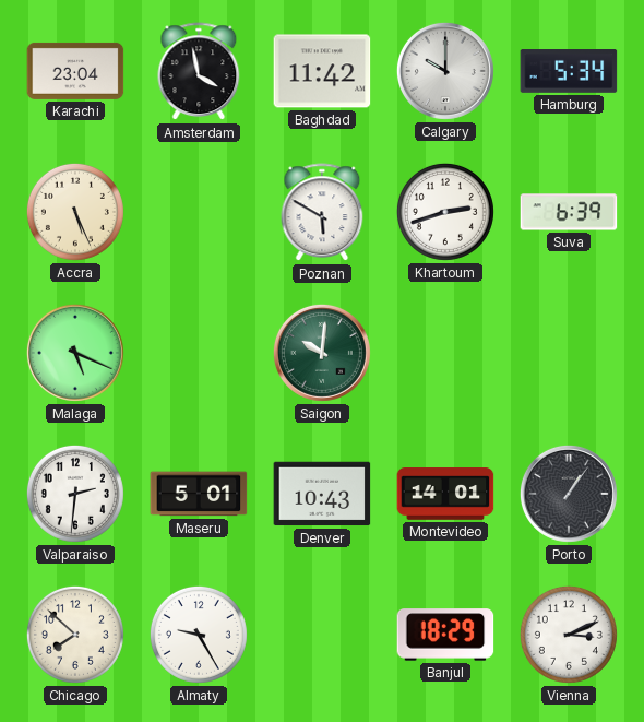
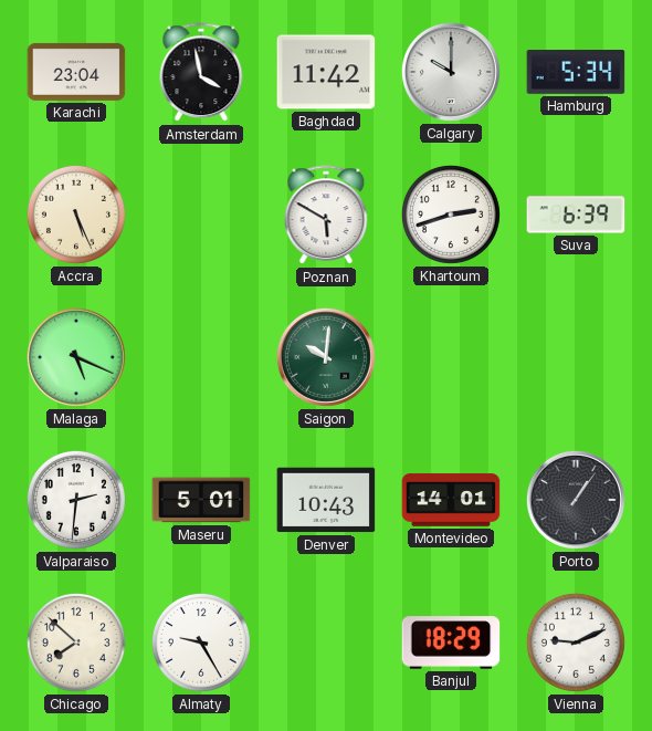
Vienna: 3:11 -> 9:11 (576, 643)
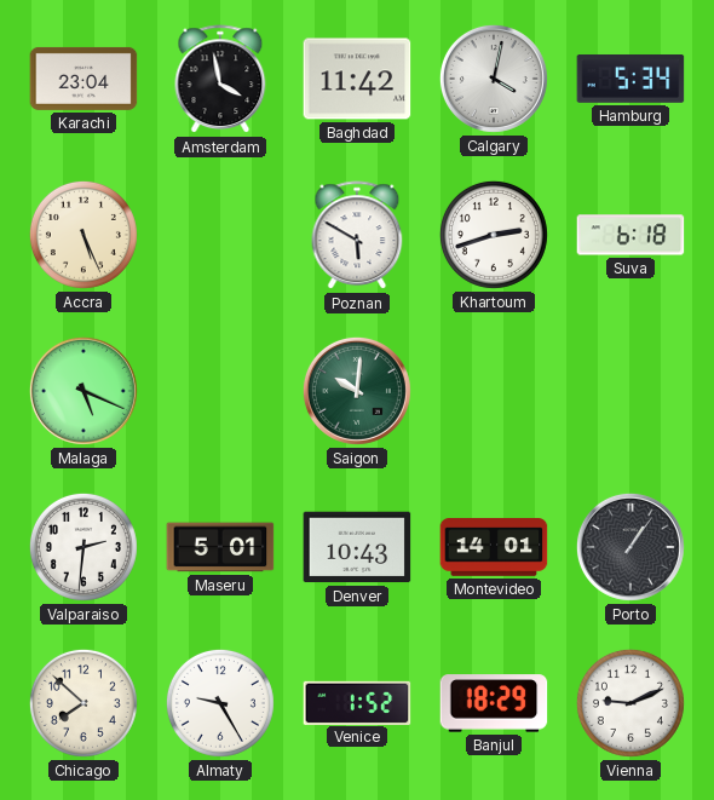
Calgary: 10:00 -> 4:02 (494, 79)
Suva: 6:39 -> 6:18 (630, 235)
Venice: none -> 1:52 (357, 702)
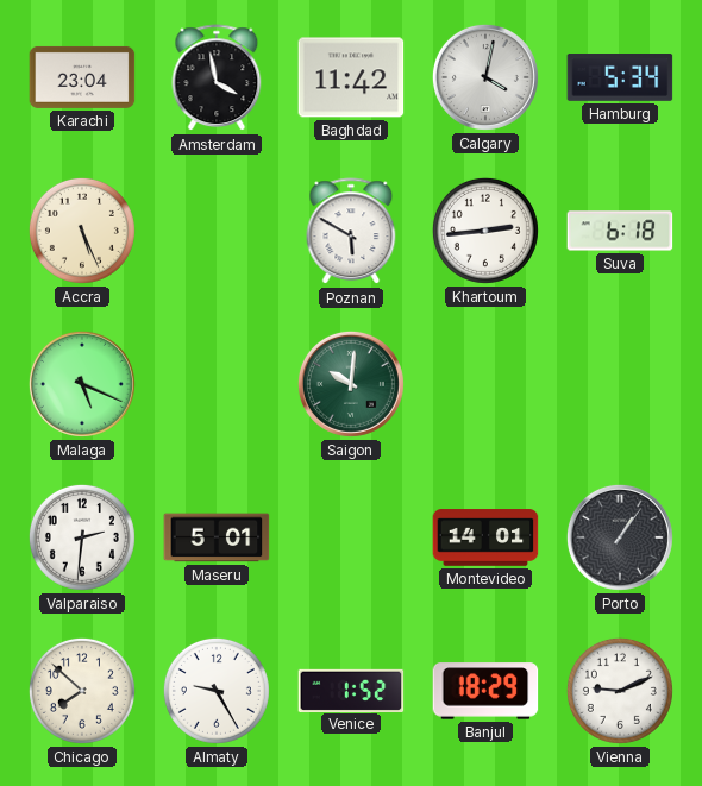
Khartoum: 2:42 -> 2:44 (485, 231)
Denver: 10:43 -> none (357, 547)
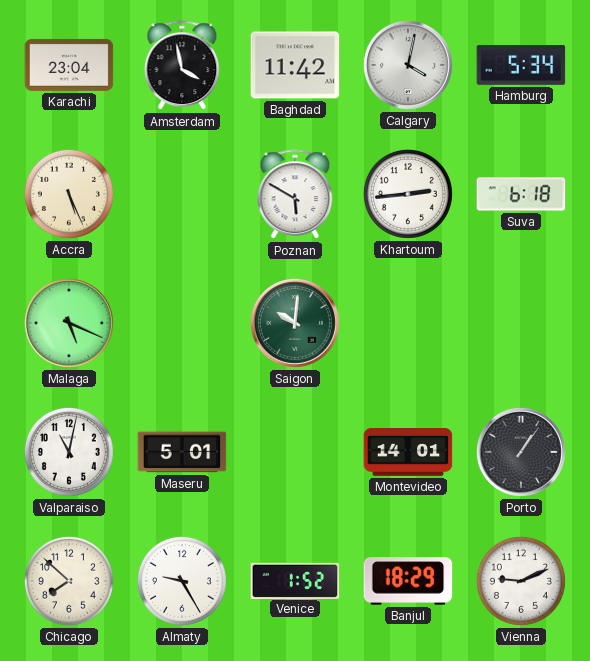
Valparaiso: 2:31 -> 11:02 (69, 452)
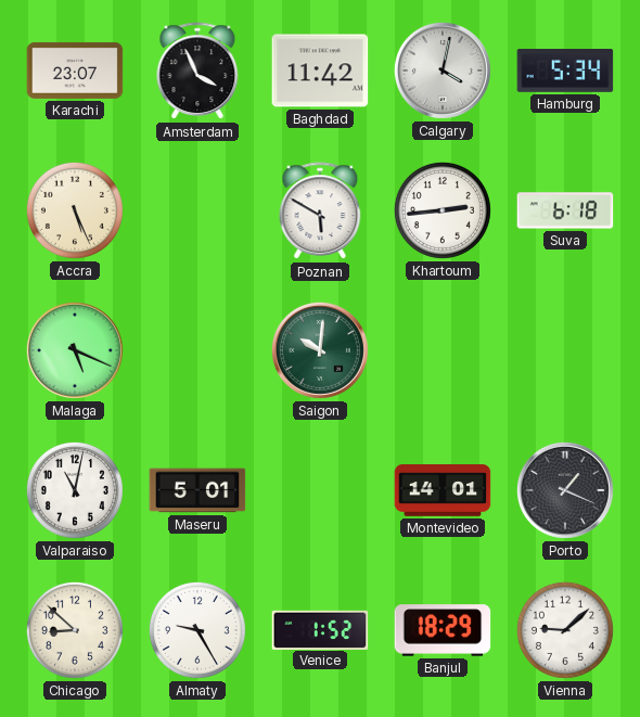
Karachi: 23:04 -> 23:07 (75, 71)
Amsterdam: 3:58 -> 3:56 (197, 72)
Porto: 1:06 -> 1:19 (565, 490)
Chicago: 7:52 -> 8:52 (75, 630)
Vienna: 9:11 -> 9:08 (565, 630)
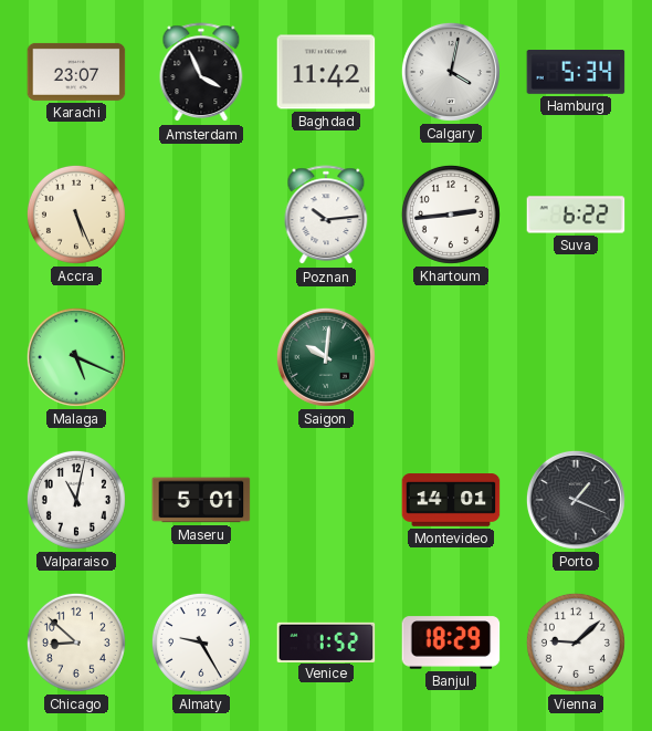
Poznan: 5:50 -> 10:14 (326, 216)
Suva: 6:18 -> 6:22 (576, 215)
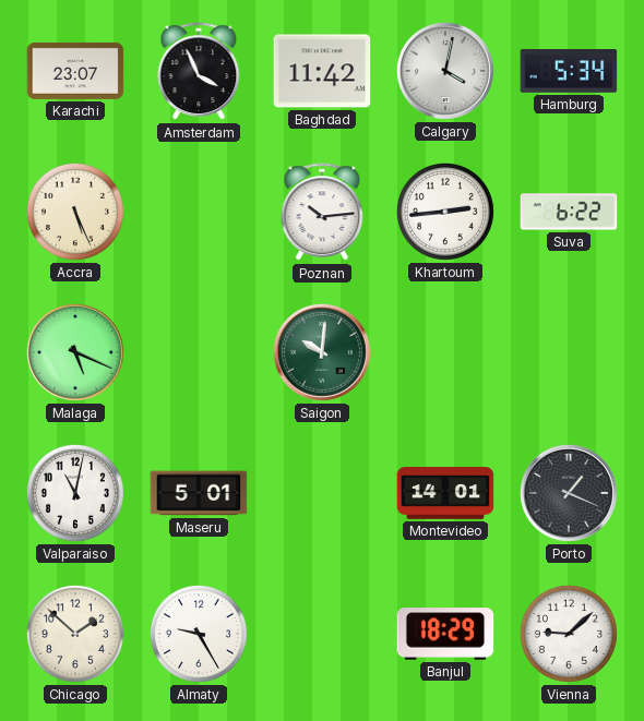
Chicago: 8:52 -> 1:52 (75, 634)
Venice: 1:52 -> none (326, 641)
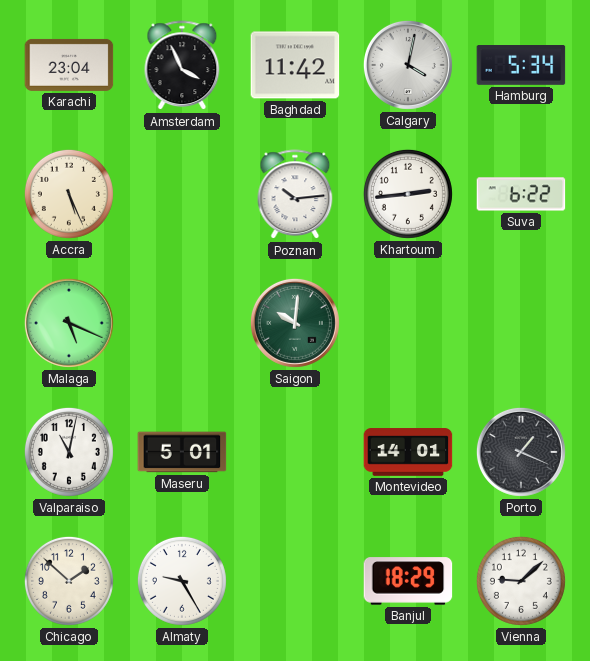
Karachi: 23:07 -> 23:04 (69, 65)
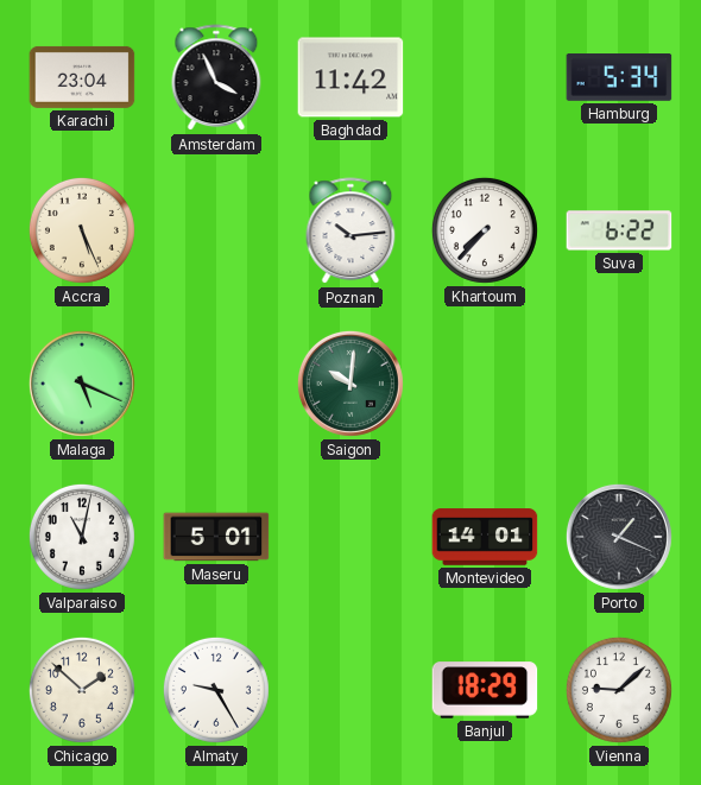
Calgary: 4:02 -> none (408, 65)
Khartoum: 2:44 -> 7:37 (485, 230)
